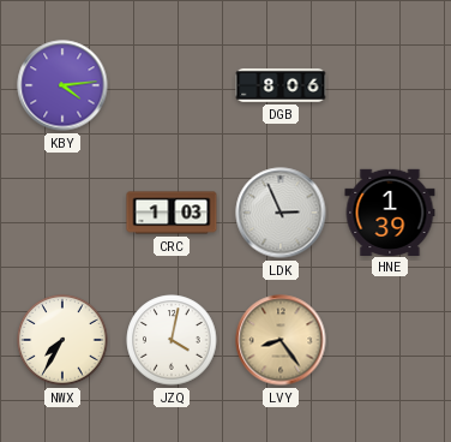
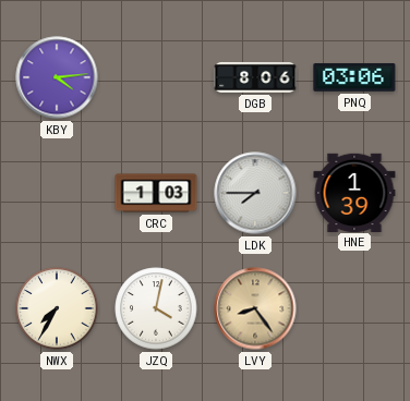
PNQ: none -> 03:06 (354, 77)
LDK: 2:56 -> 7:45 (255, 193)
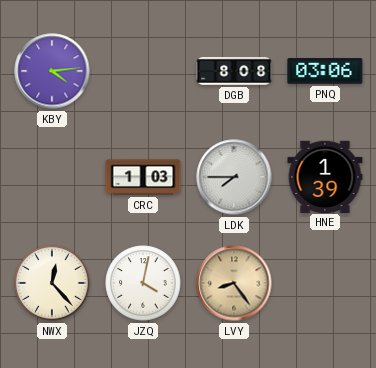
DGB: 8:06 -> 8:08 (234, 71)
NWX: 7:35 -> 12:23 (52, 283)
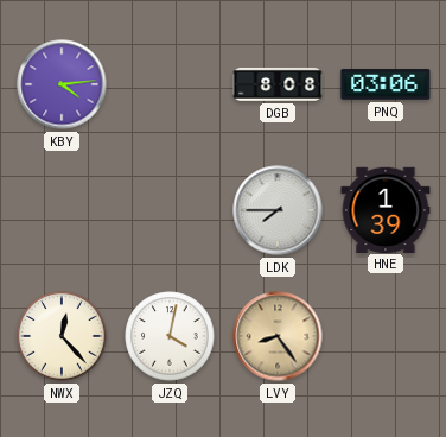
CRC: 1:03 -> none (143, 177)
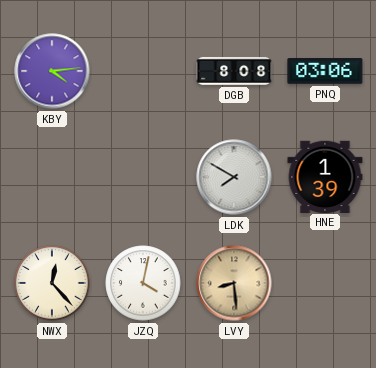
LDK: 7:45 -> 7:50 (234, 177)
LVY: 8:24 -> 8:29 (234, 283)
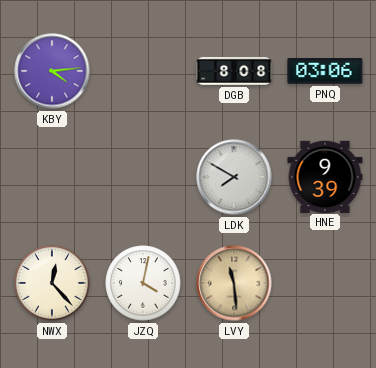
HNE: 1:39 -> 9:39 (325, 176)
LVY: 8:29 -> 11:29 (234, 283)
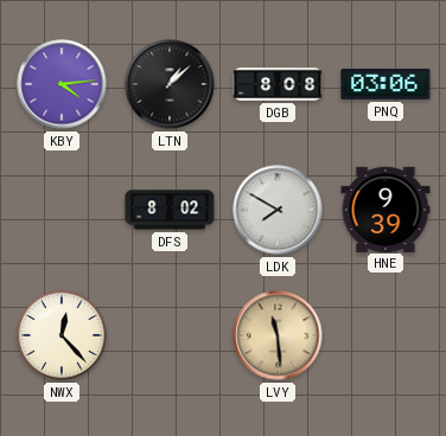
LTN: none -> 1:08 (170, 84)
DFS: none -> 8:02 (170, 210)
JZQ: 4:02 -> none (143, 283)
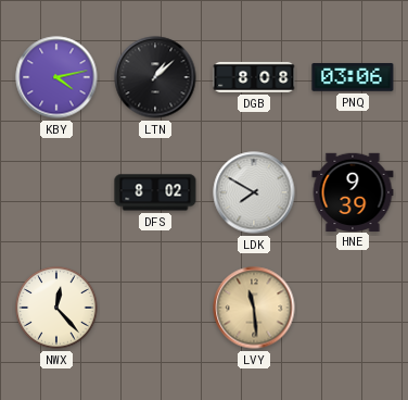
KBY: 4:14 -> 4:13 (56, 77)
